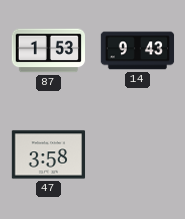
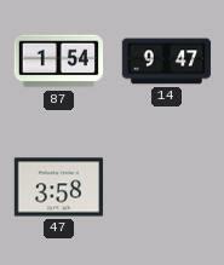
87: 1:53 -> 1:54 (59, 62)
14: 9:43 -> 9:47 (167, 62)
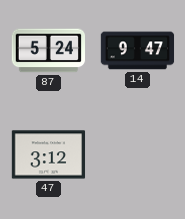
87: 1:54 -> 5:24 (49, 51)
47: 3:58 -> 3:12 (49, 155)
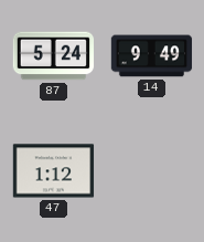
14: 9:47 -> 9:49 (152, 56)
47: 3:12 -> 1:12 (54, 171)
